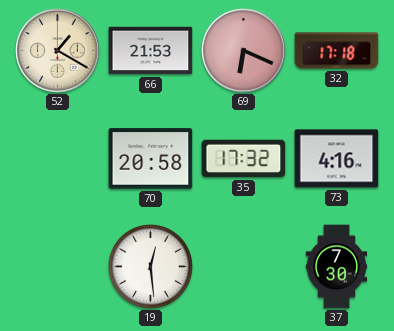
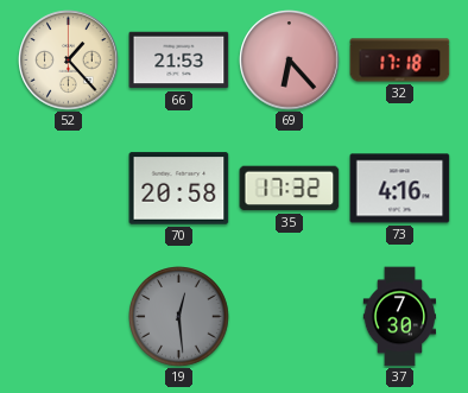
52: 1:20 -> 1:23 (69, 61)
69: 6:19 -> 6:23 (290, 61)
19 dial: white -> grey (179, 317)
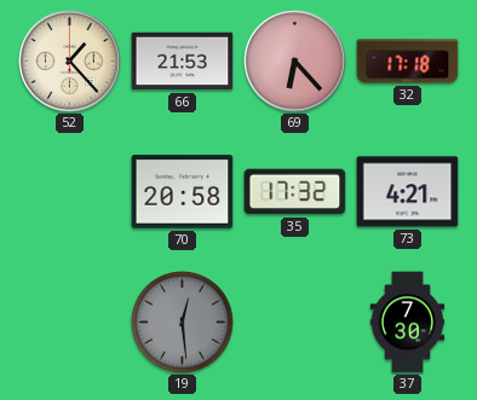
73: 4:16 -> 4:21 (408, 192)
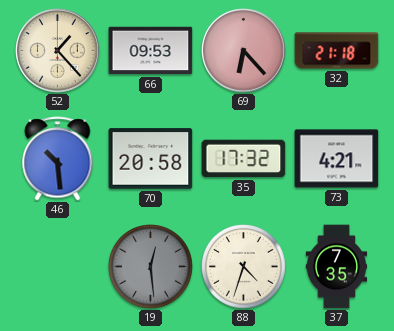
66: 21:53 -> 09:53 (151, 51)
32: 17:18 -> 21:18 (337, 51)
46: none -> 10:29 (58, 159)
88: none -> 4:33 (244, 267)
37: 7:30 -> 7:35 (337, 267)
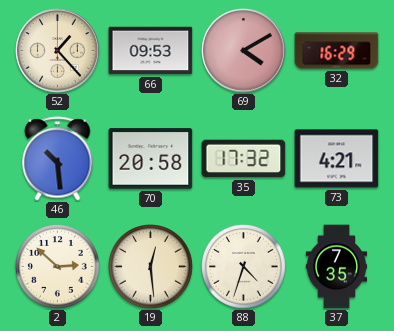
69: 6:23 -> 4:10 (244, 51)
32: 21:18 -> 16:29 (337, 51)
2: none -> 2:52 (58, 267)
19 dial: grey -> cream (151, 267)
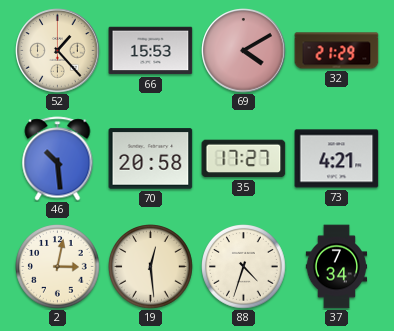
66: 09:53 -> 15:53 (151, 51)
32: 16:29 -> 21:29 (337, 51)
35: 17:32 -> 17:27 (244, 159)
2: 2:52 -> 3:02 (58, 267)
37: 7:35 -> 7:34 (337, 267)
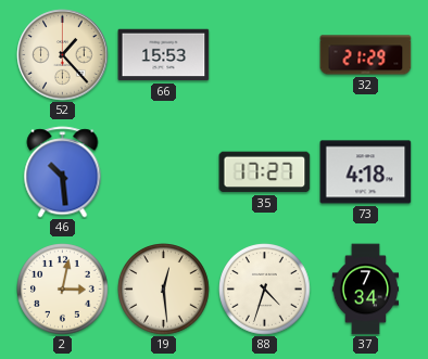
69: 4:10 -> none (244, 51)
70: 20:58 -> none (151, 159)
73: 4:21 -> 4:18 (366, 172)
